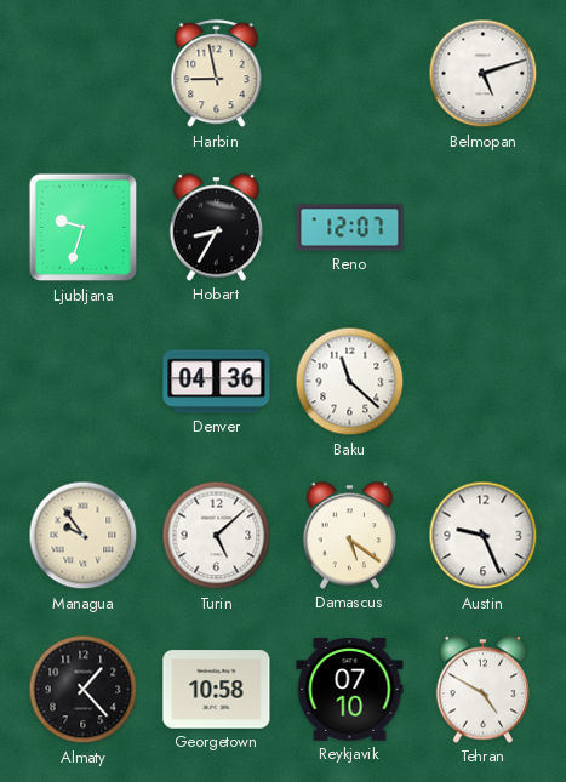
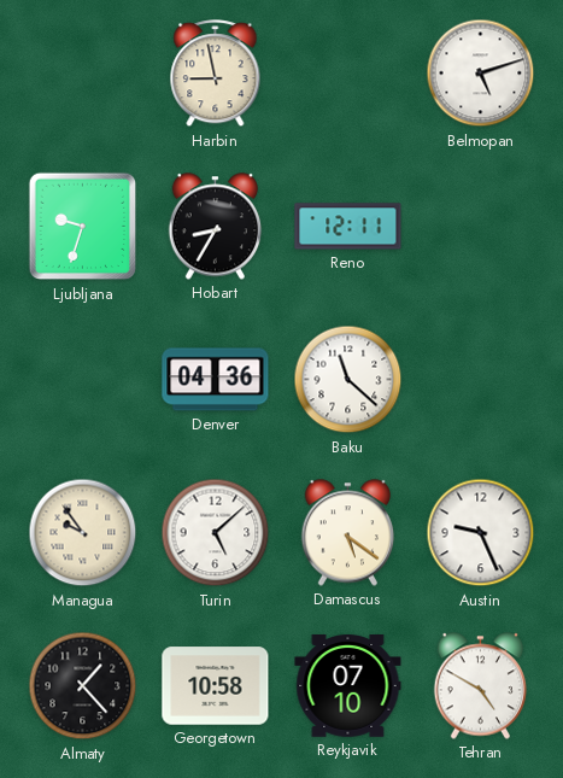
Reno: 12:07 -> 12:11 (348, 227)
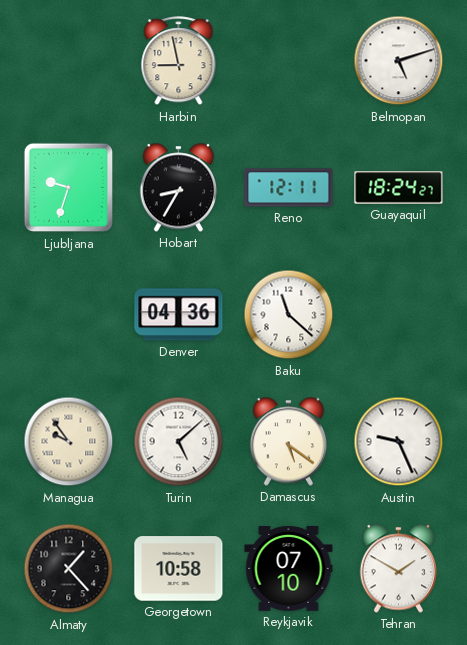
Guayaquil: none -> 18:24 (399, 188)
Tehran: 4:50 -> 1:50 (399, 569)
